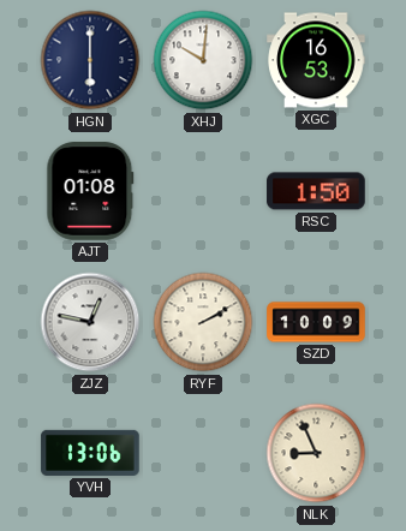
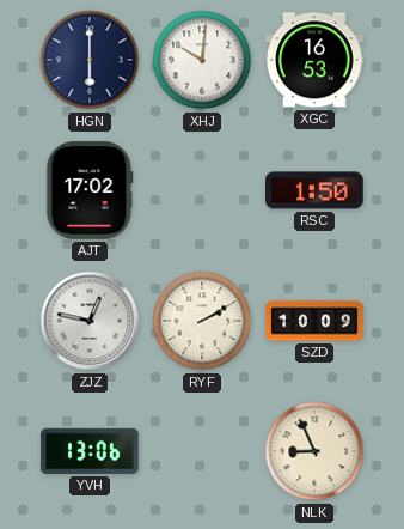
AJT: 01:08 -> 17:02 (90, 190)
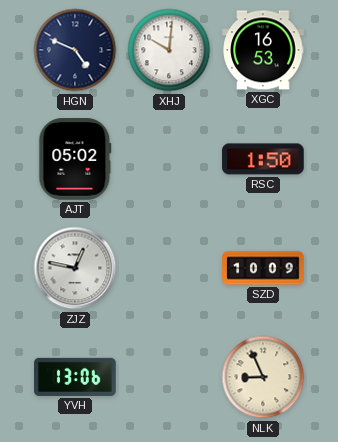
HGN: 6:00 -> 4:49 (75, 50)
AJT: 17:02 -> 05:02 (75, 159)
RYF: 2:10 -> none (202, 321)
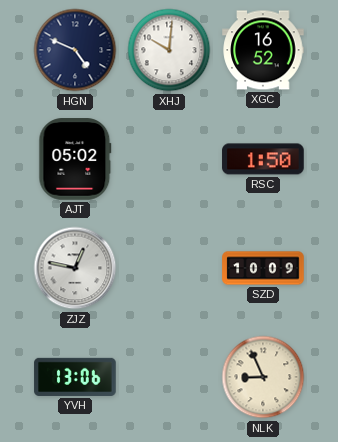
XGC: 16:53 -> 16:52 (263, 50)
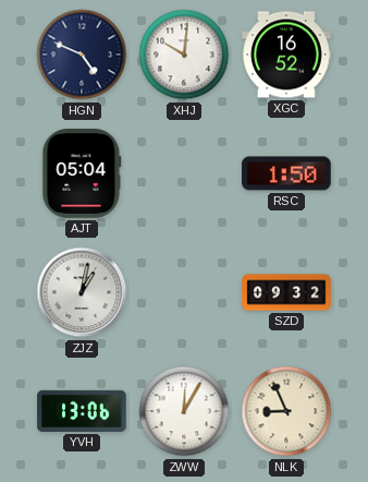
AJT: 05:02 -> 05:04 (82, 173)
ZJZ: 12:47 -> 1:02 (82, 292)
SZD: 10:09 -> 09:32 (286, 292)
ZWW: none -> 12:05 (184, 411)
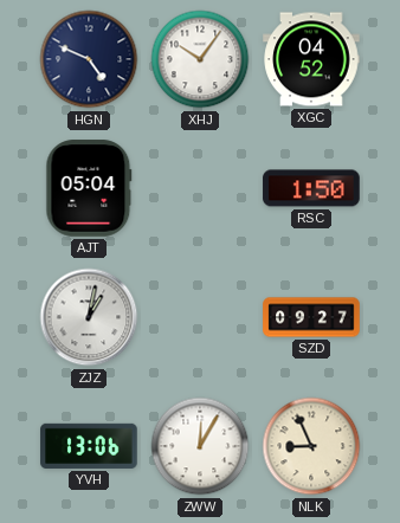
XHJ: 10:01 -> 10:06 (200, 59)
XGC: 16:52 -> 04:52 (311, 59)
SZD: 09:32 -> 09:27 (311, 317)
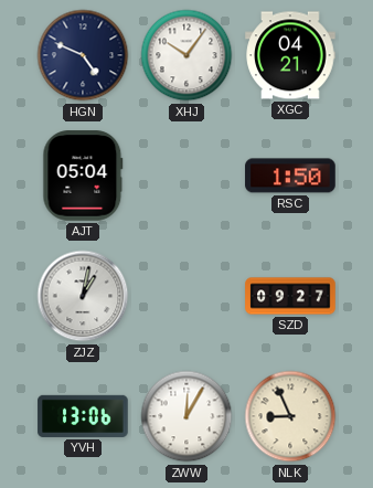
XGC: 04:52 -> 04:21 (290, 55)
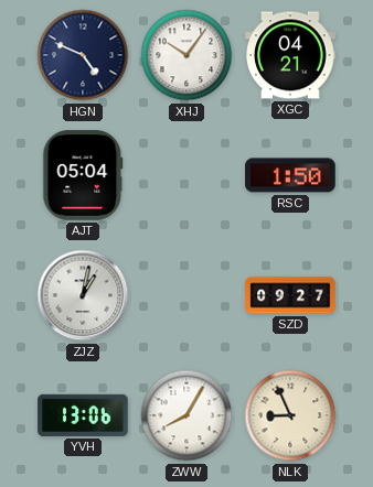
ZWW: 12:05 -> 8:05 (186, 415)
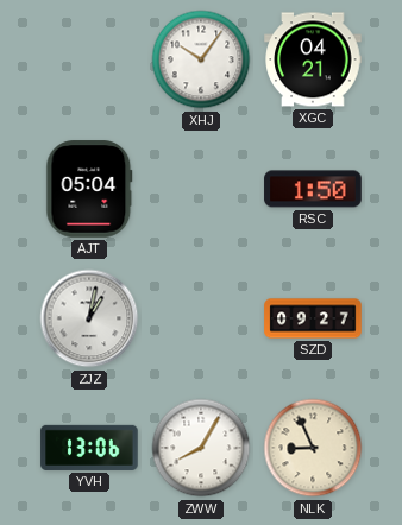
HGN: 4:49 -> none (83, 55)
